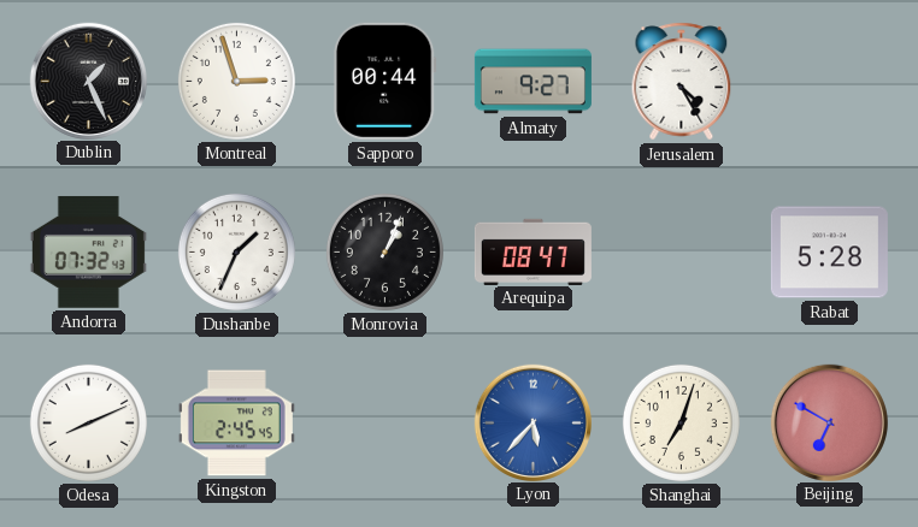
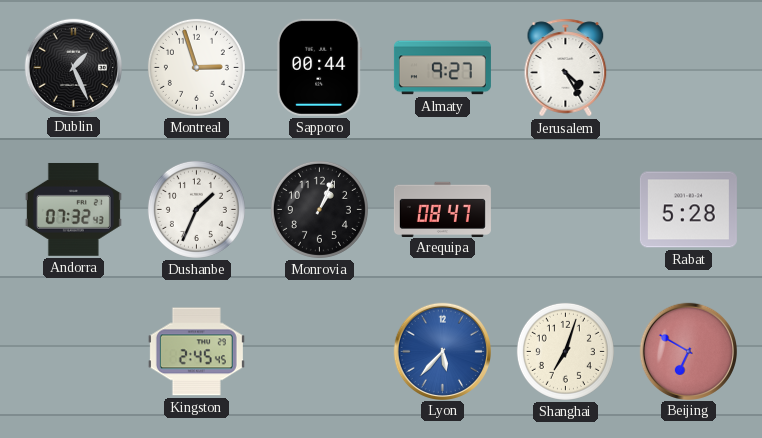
Odesa: 8:11 -> none (88, 422)
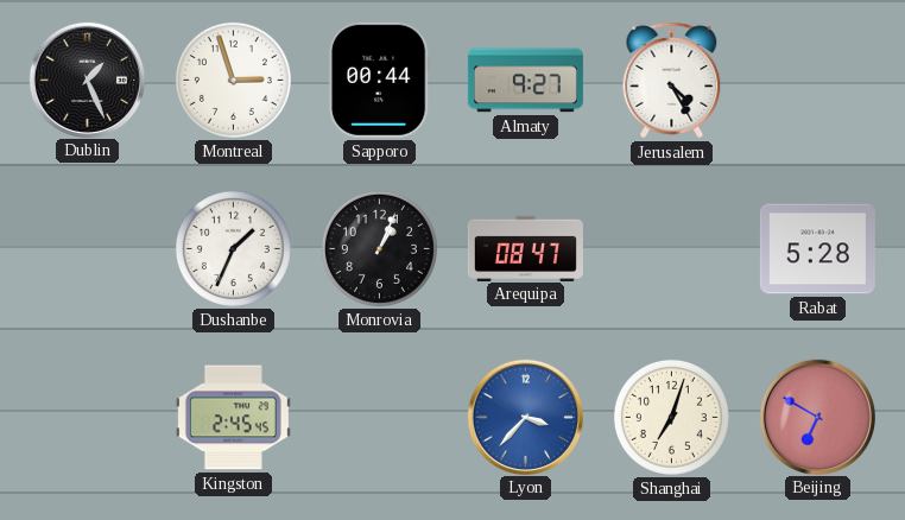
Andorra: 07:32 -> none (73, 209)
Lyon: 5:37 -> 3:37 (525, 417)
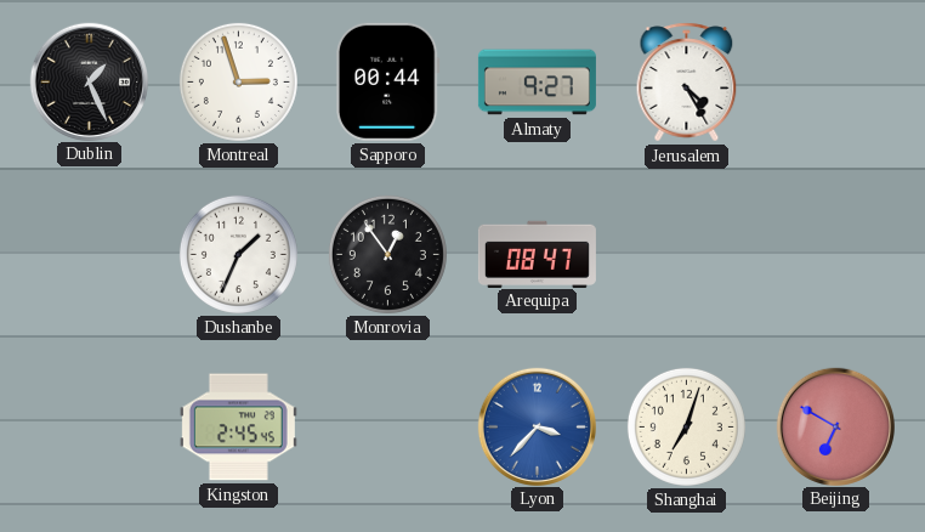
Monrovia: 1:04 -> 12:54 (387, 254)
Rabat: 5:28 -> none (817, 249)
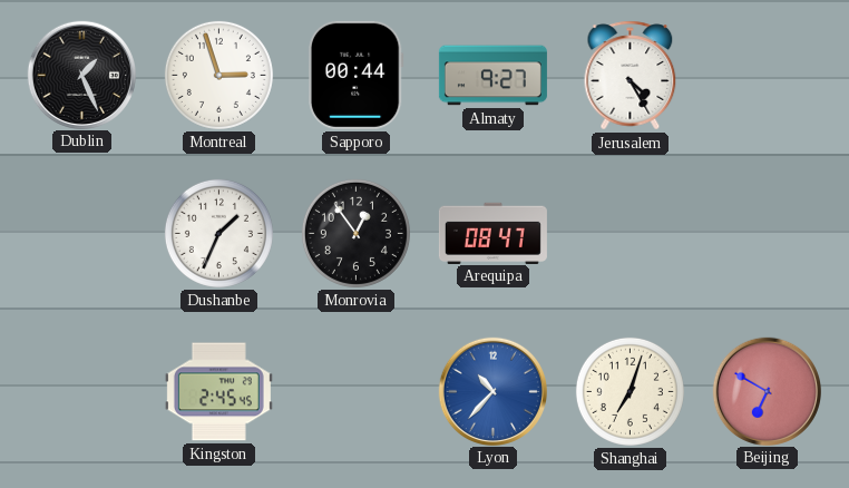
Lyon: 3:37 -> 10:37 (492, 391)
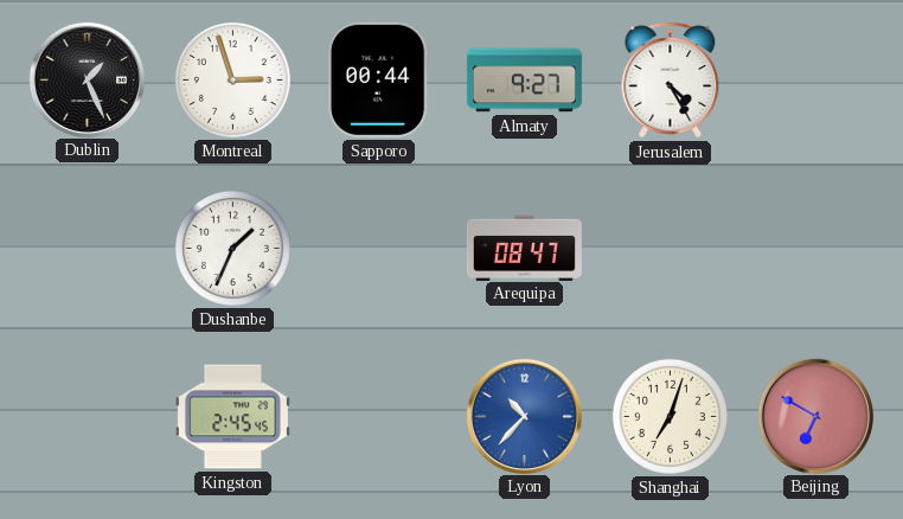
Monrovia: 12:54 -> none (355, 233)
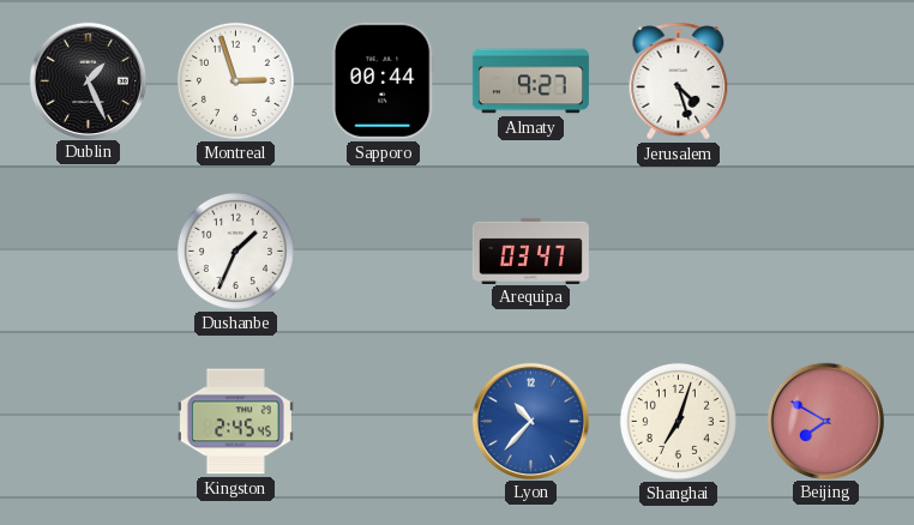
Jerusalem: 4:25 -> 4:27 (679, 82)
Arequipa: 08:47 -> 03:47 (530, 251)
Beijing: 6:50 -> 7:50 (825, 421)
